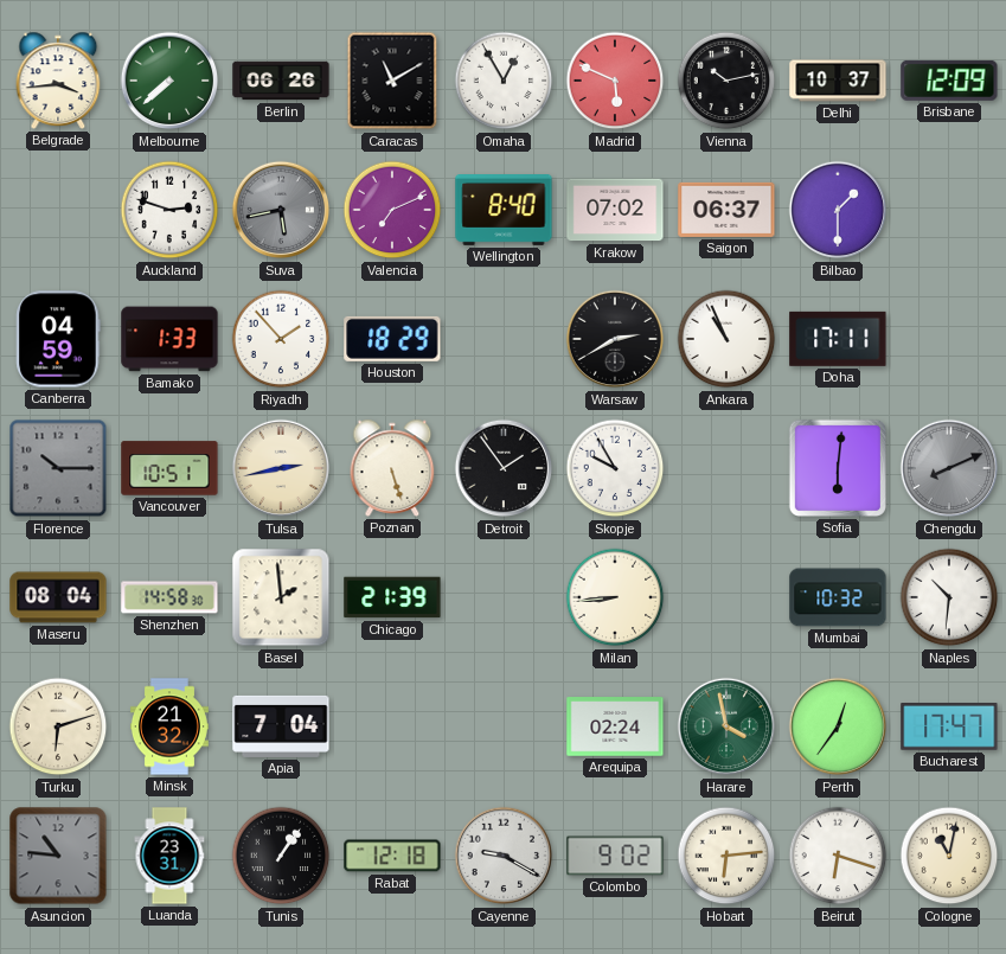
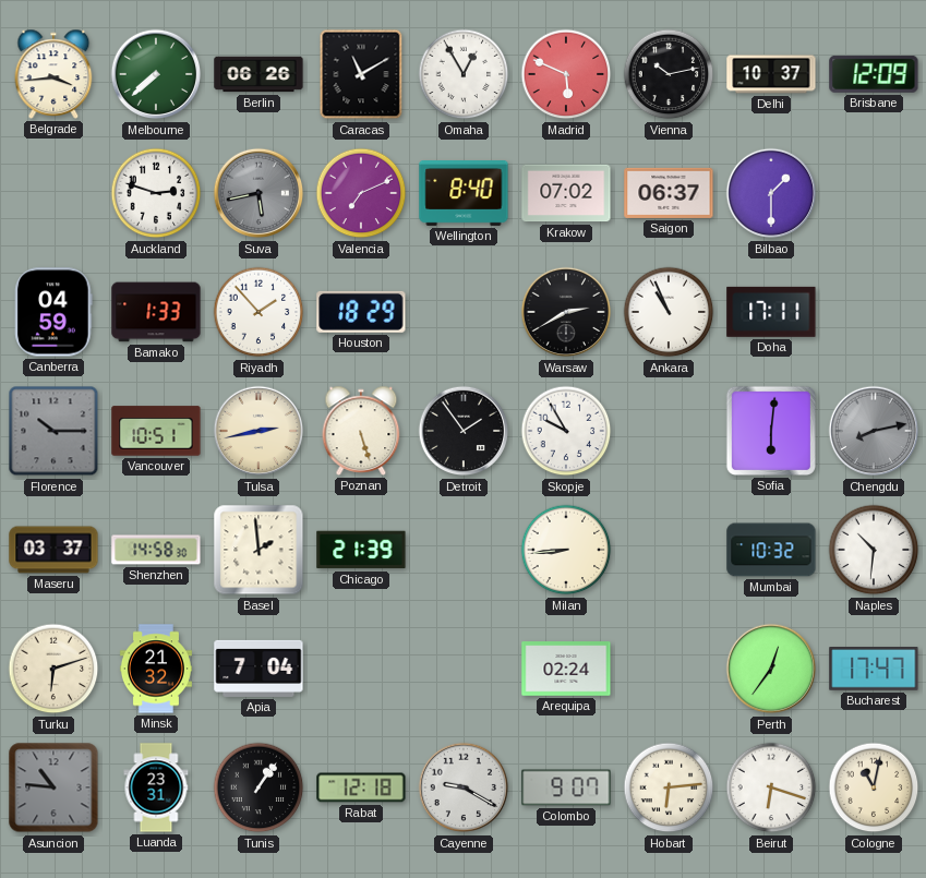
Chengdu: 8:11 -> 8:13 (874, 431)
Maseru: 08:04 -> 03:37 (53, 550)
Harare: 3:58 -> none (726, 726)
Colombo: 9:02 -> 9:07 (566, 787)
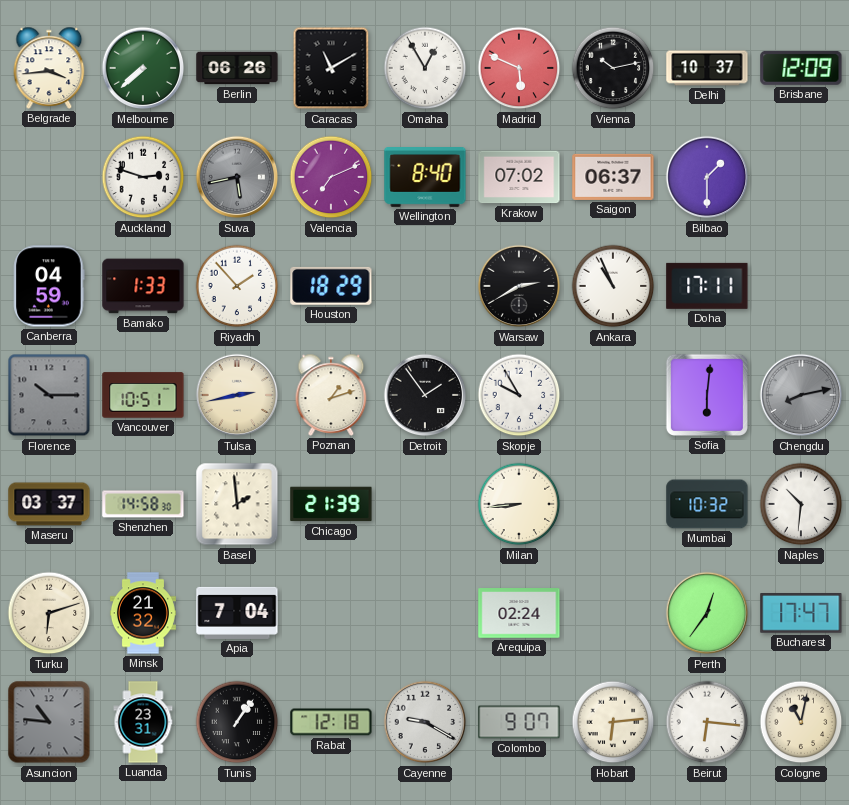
Poznan: 5:27 -> 1:12 (331, 395)
Beirut: 6:18 -> 6:16 (707, 722)
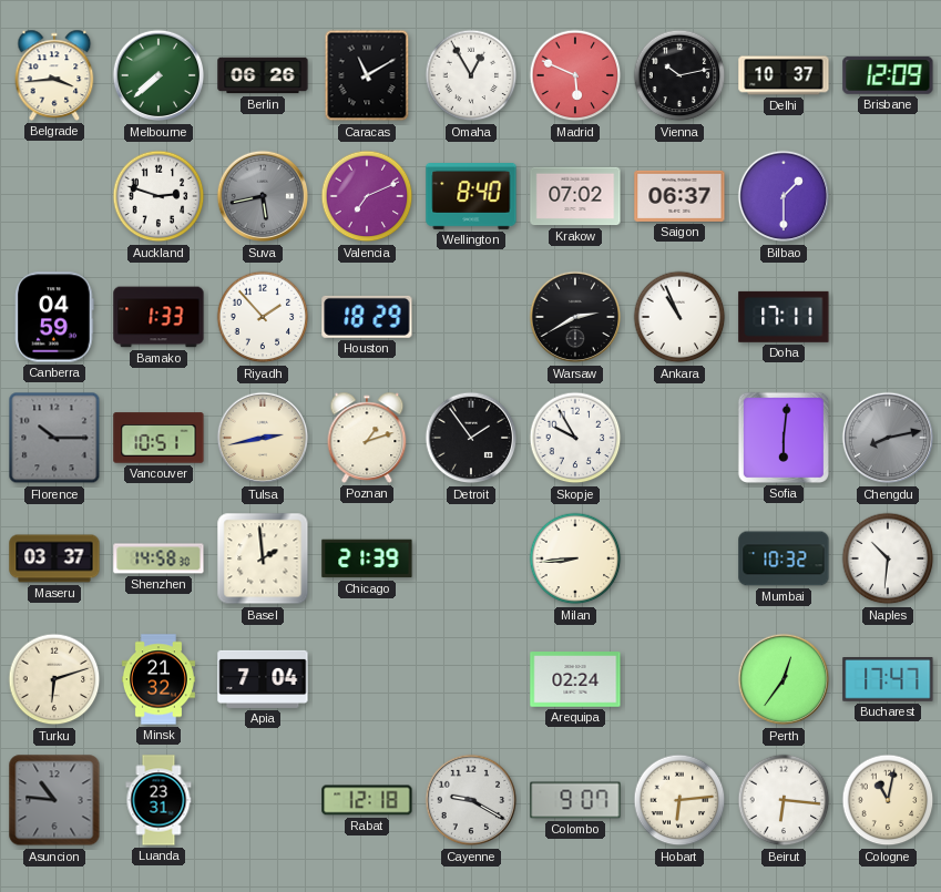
Tunis: 1:06 -> none (237, 722)
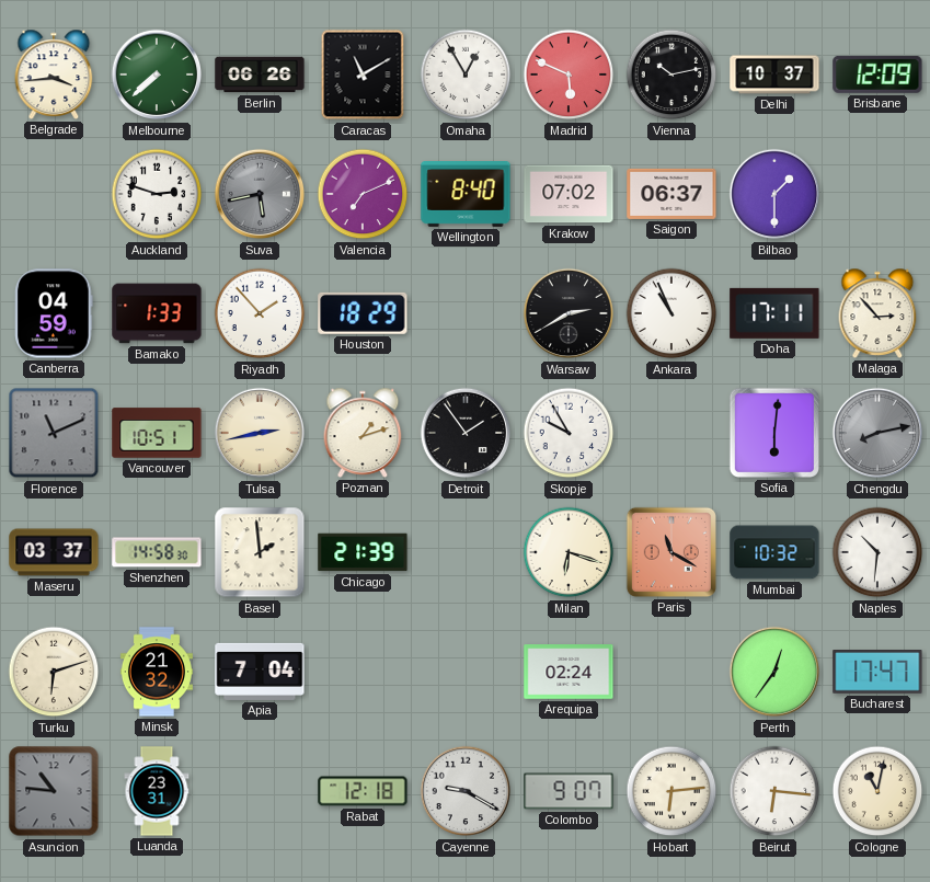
Malaga: none -> 2:53 (877, 313)
Florence: 10:15 -> 11:11 (54, 433)
Milan: 8:44 -> 6:18 (569, 552)
Paris: none -> 11:20 (671, 552)
